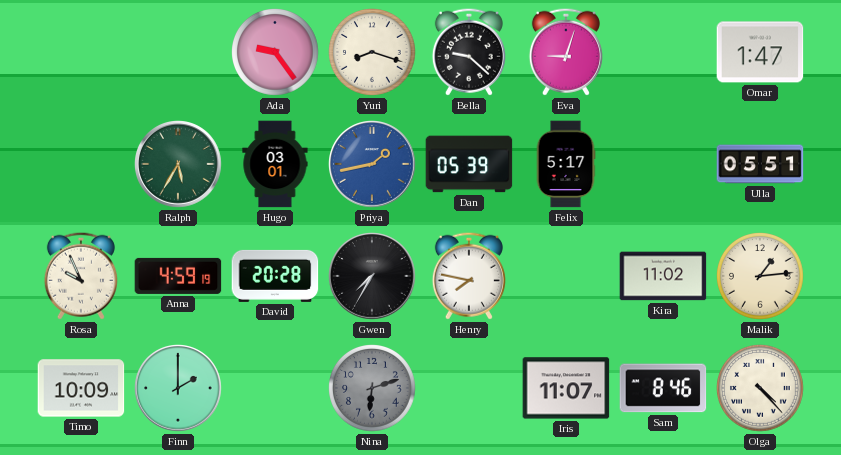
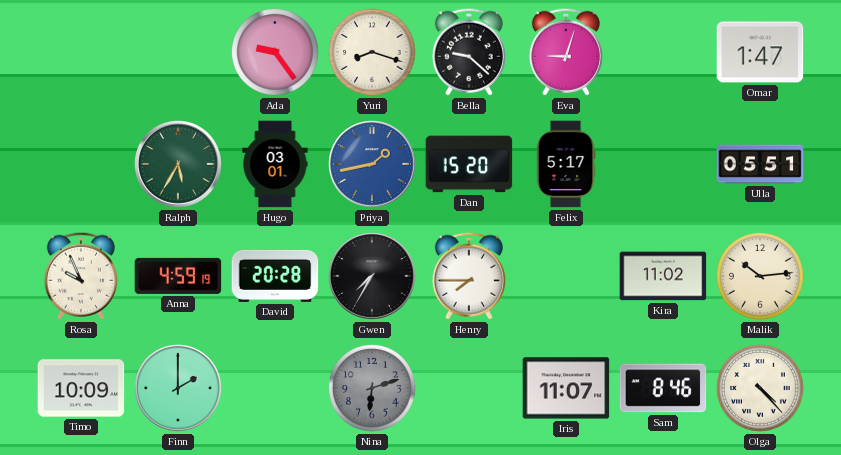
Dan: 05:39 -> 15:20 (469, 164)
Henry: 7:47 -> 7:45 (469, 276)
Malik: 1:14 -> 10:14 (761, 277)
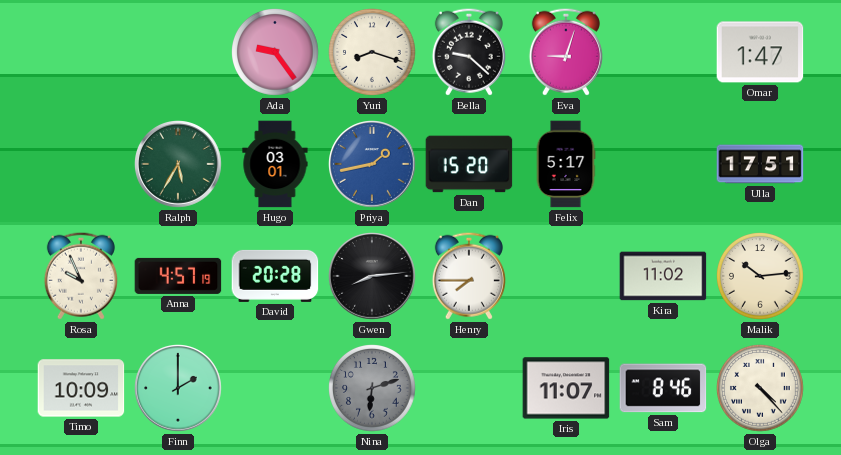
Ulla: 05:51 -> 17:51 (760, 164)
Anna: 4:59 -> 4:57 (178, 276)
Gwen: 7:35 -> 8:14 (373, 277)
